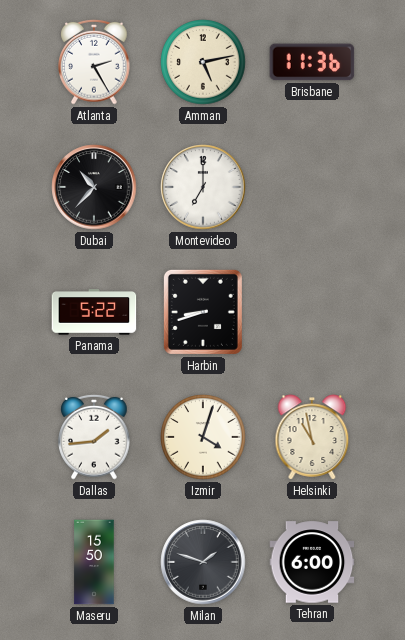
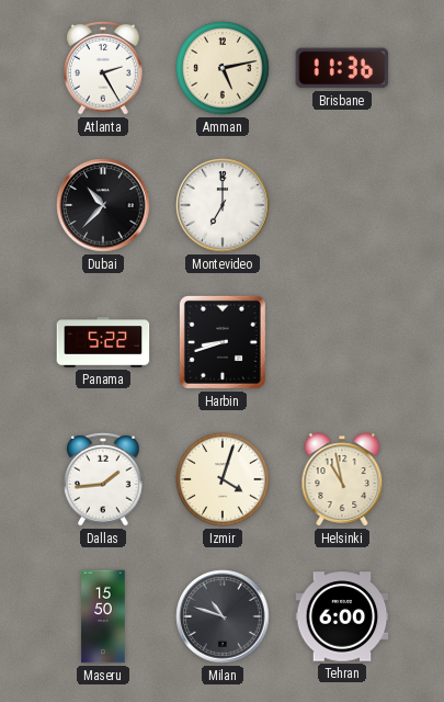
Milan: 1:48 -> 10:48 (223, 616)
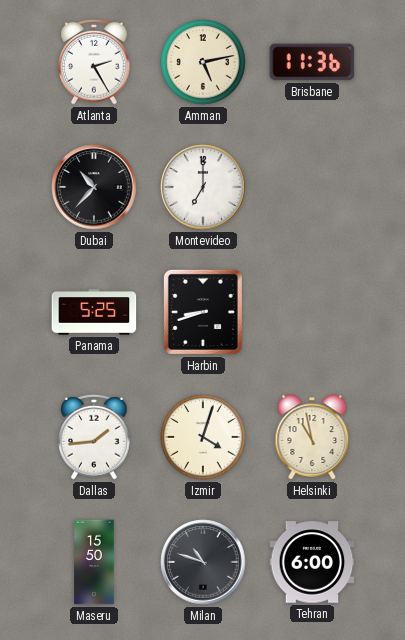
Panama: 5:22 -> 5:25 (94, 312)
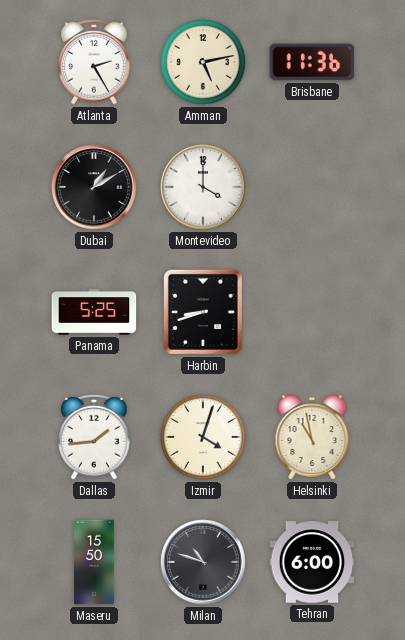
Dubai: 10:37 -> 1:10 (94, 187)
Montevideo: 7:00 -> 4:00 (203, 187)
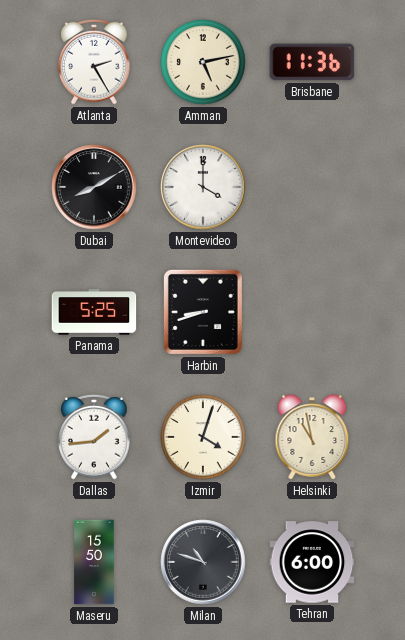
Dubai: 1:10 -> 8:10 (94, 187)
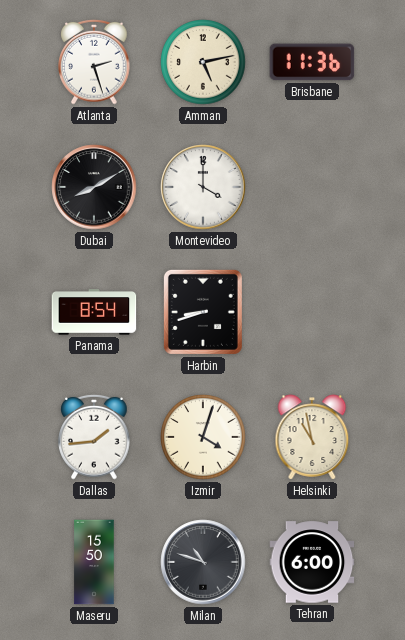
Atlanta: 2:25 -> 2:27 (94, 62)
Panama: 5:25 -> 8:54 (94, 312)
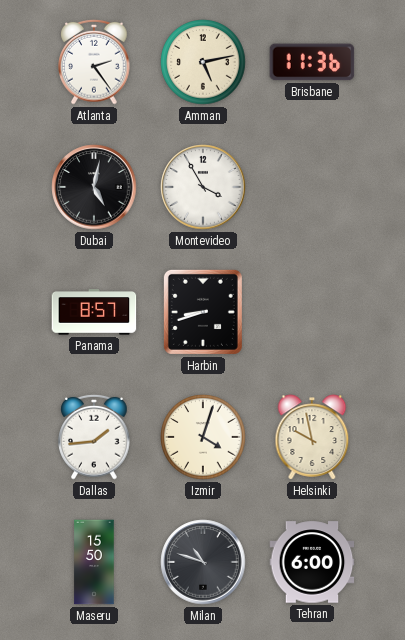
Atlanta: 2:27 -> 2:24 (94, 62)
Dubai: 8:10 -> 5:02 (94, 187)
Montevideo: 4:00 -> 3:55 (203, 187)
Panama: 8:54 -> 8:57 (94, 312)
Helsinki: 10:58 -> 9:58 (312, 437)
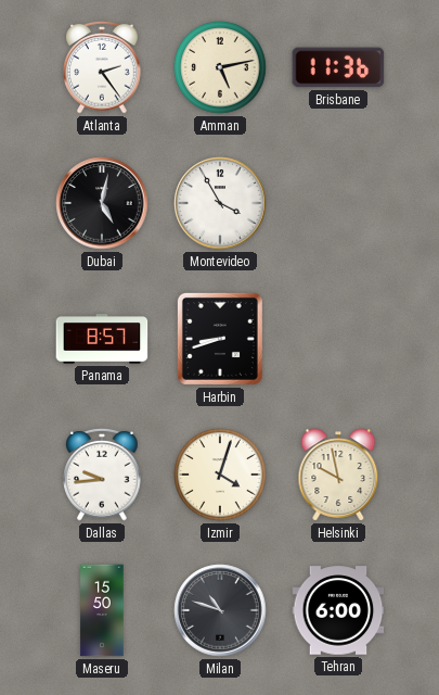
Dallas: 1:44 -> 9:44 (102, 475)
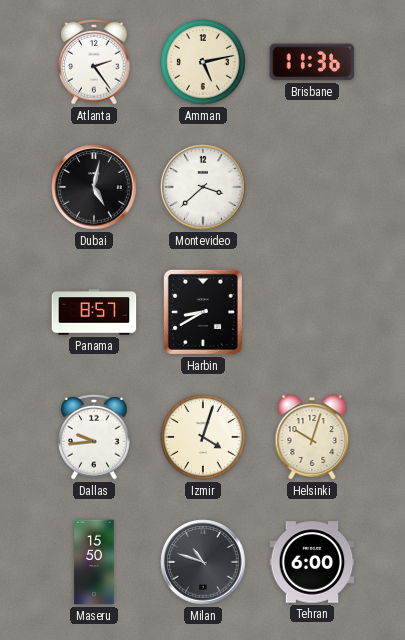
Montevideo: 3:55 -> 3:38 (203, 187)
Harbin: 8:42 -> 8:40 (203, 312)
Helsinki: 9:58 -> 10:03 (312, 437)
